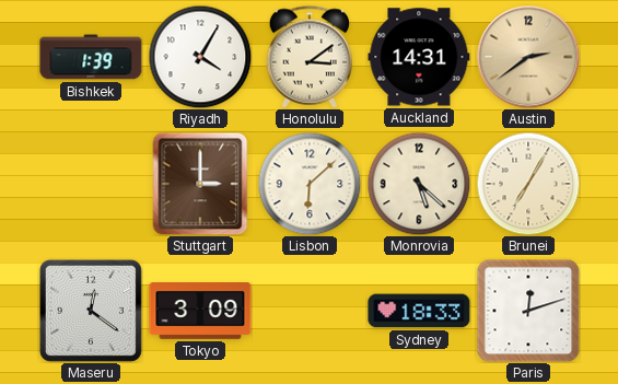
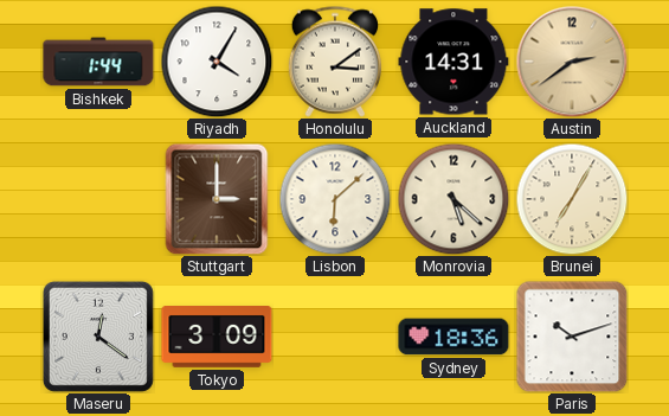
Bishkek: 1:39 -> 1:44 (98, 62)
Sydney: 18:33 -> 18:36 (453, 337)
Paris: 12:12 -> 10:12 (572, 337)
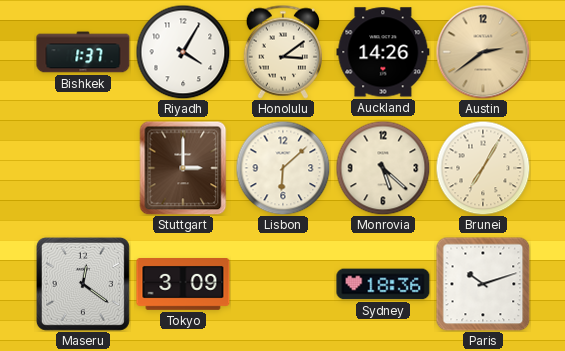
Bishkek: 1:44 -> 1:37 (83, 52)
Auckland: 14:31 -> 14:26 (383, 52)
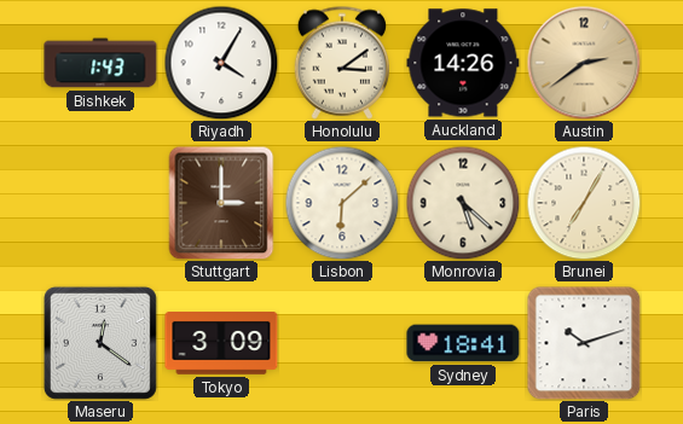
Bishkek: 1:37 -> 1:43 (100, 63)
Sydney: 18:36 -> 18:41 (463, 343)
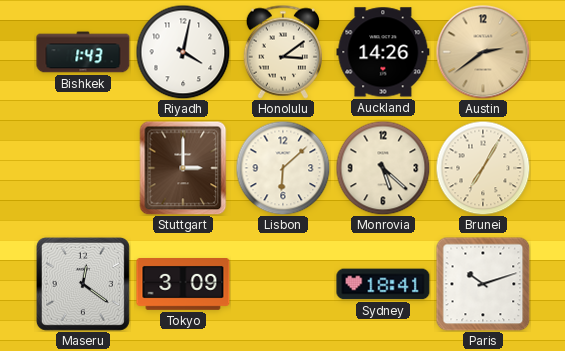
Riyadh: 4:05 -> 4:02 (183, 52)
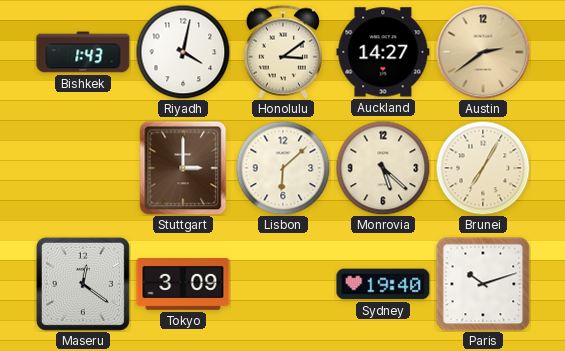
Auckland: 14:26 -> 14:27 (383, 52)
Sydney: 18:41 -> 19:40 (383, 284)
